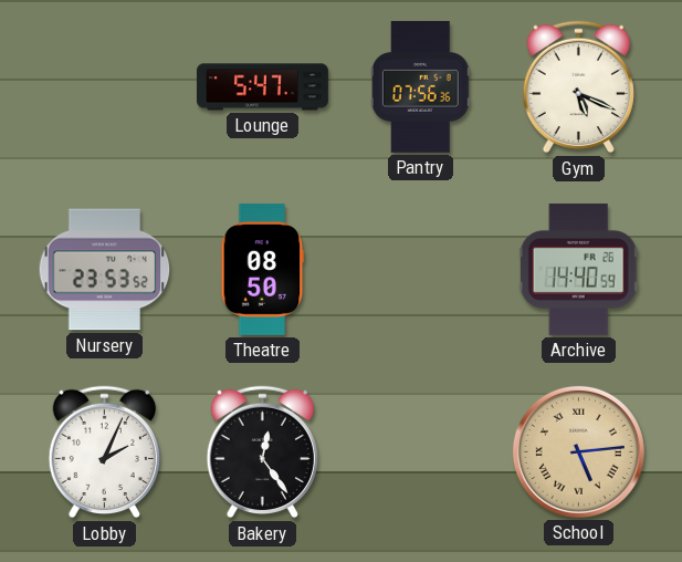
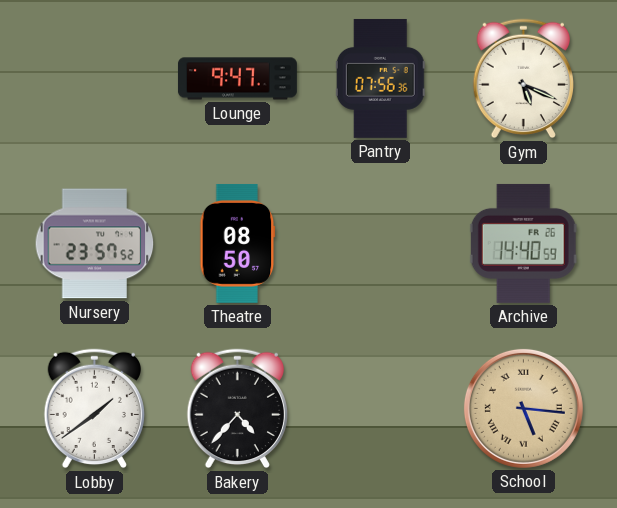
Lounge: 5:47 -> 9:47 (238, 79)
Nursery: 23:53 -> 23:57 (95, 244)
Lobby: 2:04 -> 1:39 (94, 409)
Bakery: 12:24 -> 4:37 (237, 409)
School: 5:14 -> 5:16 (523, 408)
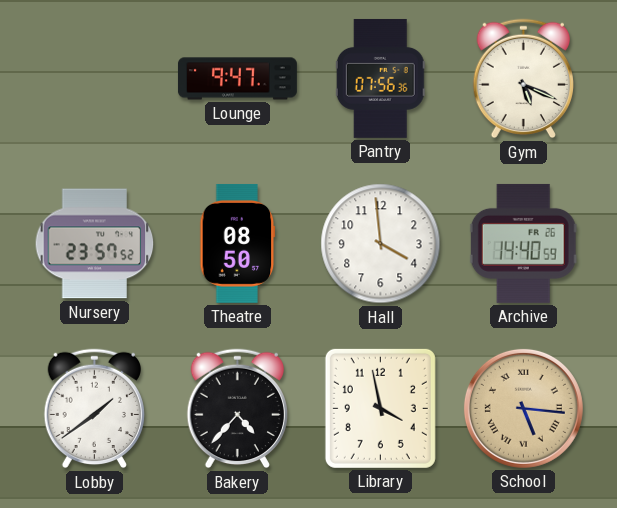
Hall: none -> 3:59 (381, 244)
Library: none -> 3:58 (380, 408)
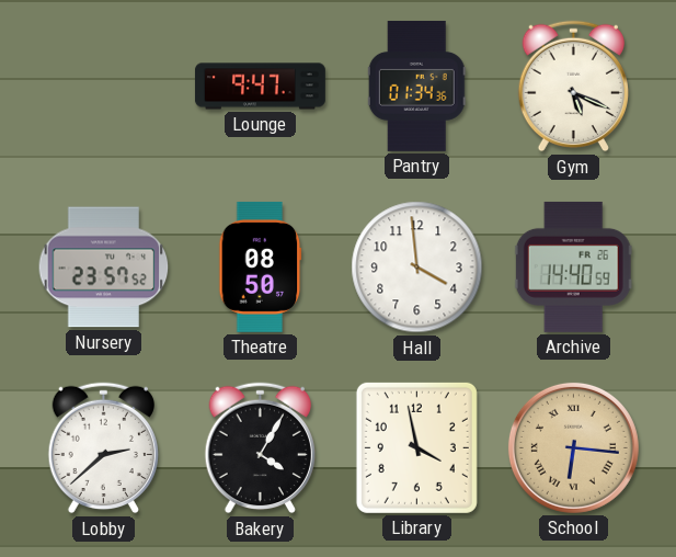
Pantry: 07:56 -> 01:34 (416, 86)
Lobby: 1:39 -> 2:38 (103, 448)
Bakery: 4:37 -> 4:05 (260, 448)
School: 5:16 -> 6:16 (573, 447)
